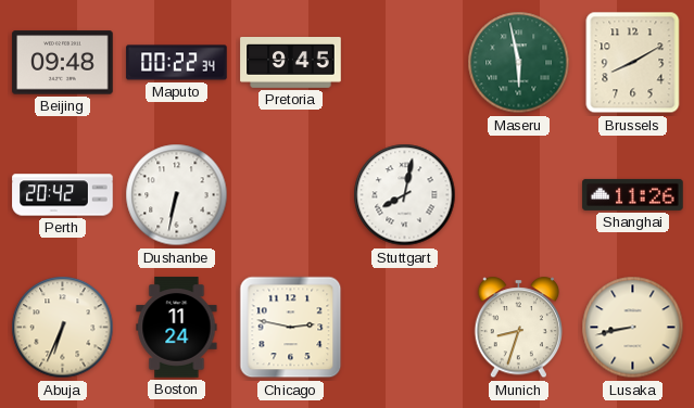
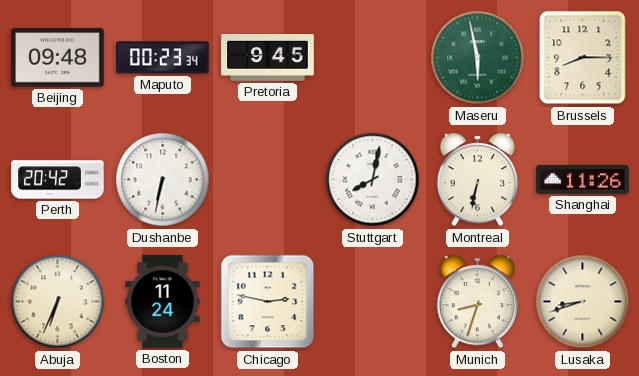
Maputo: 00:22 -> 00:23 (163, 58)
Brussels: 8:10 -> 8:15 (583, 58)
Montreal: none -> 6:32 (477, 180)
Lusaka: 8:43 -> 8:42 (583, 302)
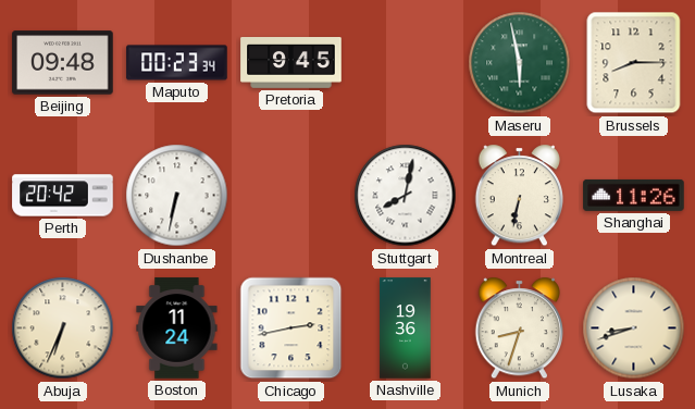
Chicago: 2:47 -> 2:43 (291, 329)
Nashville: none -> 19:36 (406, 329)
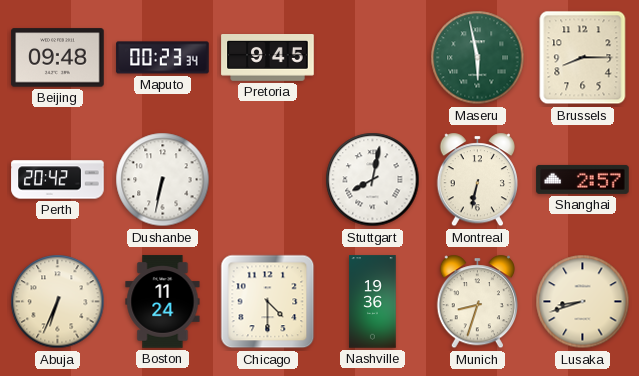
Shanghai: 11:26 -> 2:57 (583, 179)
Chicago: 2:43 -> 4:30 (268, 302)
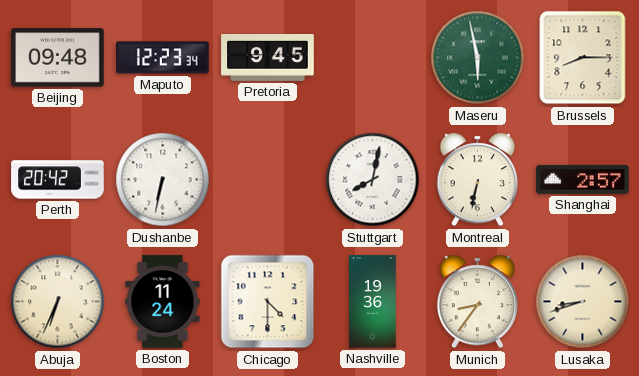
Maputo: 00:23 -> 12:23 (163, 58)
Munich: 8:33 -> 8:36 (477, 302)
